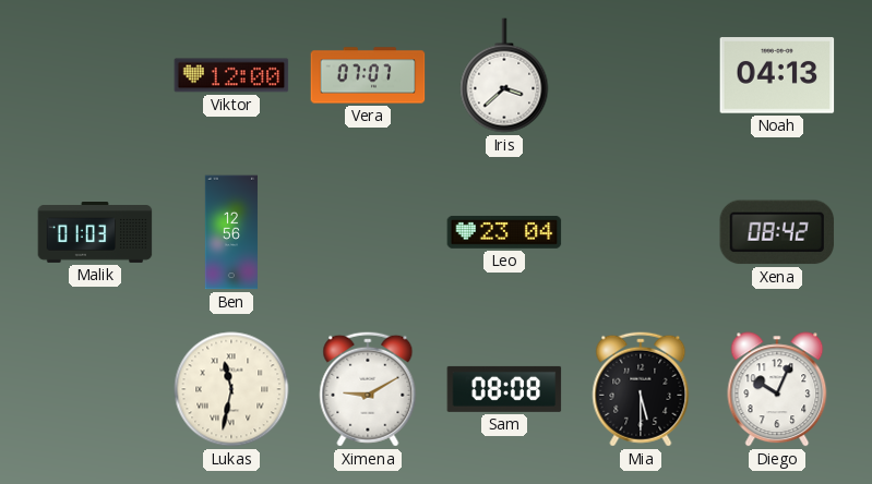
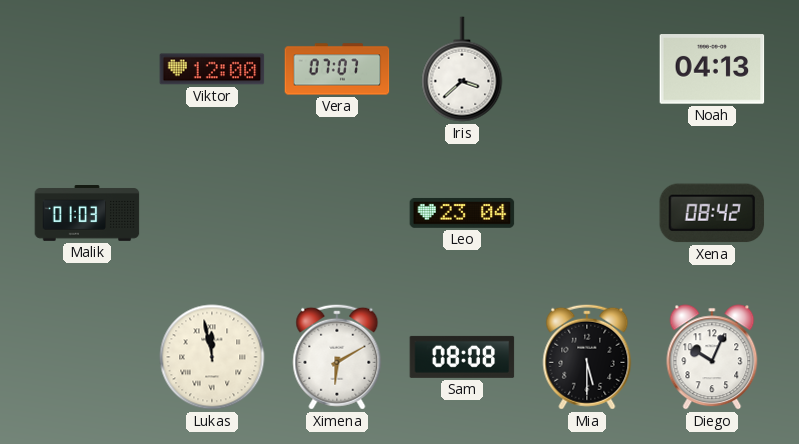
Ben: 12:56 -> none (230, 232)
Lukas: 11:32 -> 11:58 (212, 357)
Ximena: 9:10 -> 6:10 (337, 357)
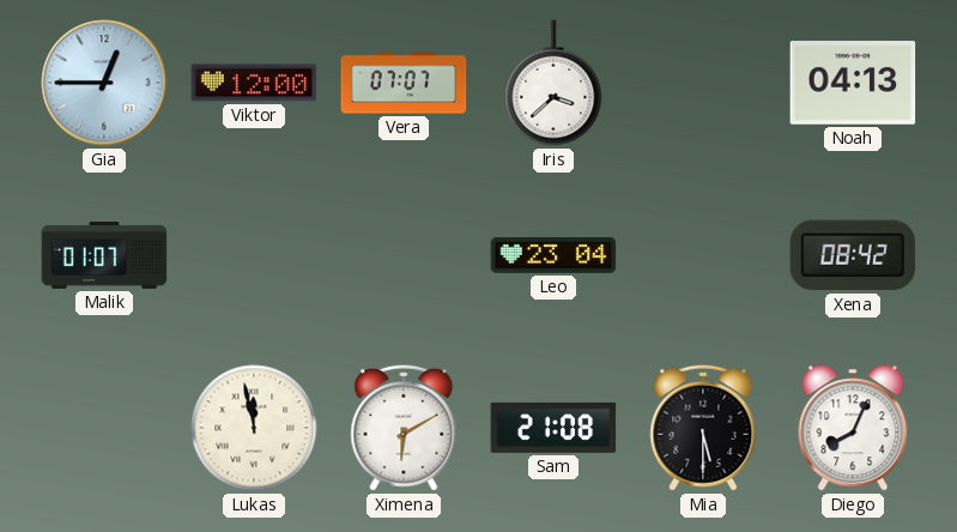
Gia: none -> 12:45 (104, 83)
Malik: 01:03 -> 01:07 (104, 256)
Sam: 08:08 -> 21:08 (553, 428)
Diego: 10:04 -> 8:04 (853, 428)
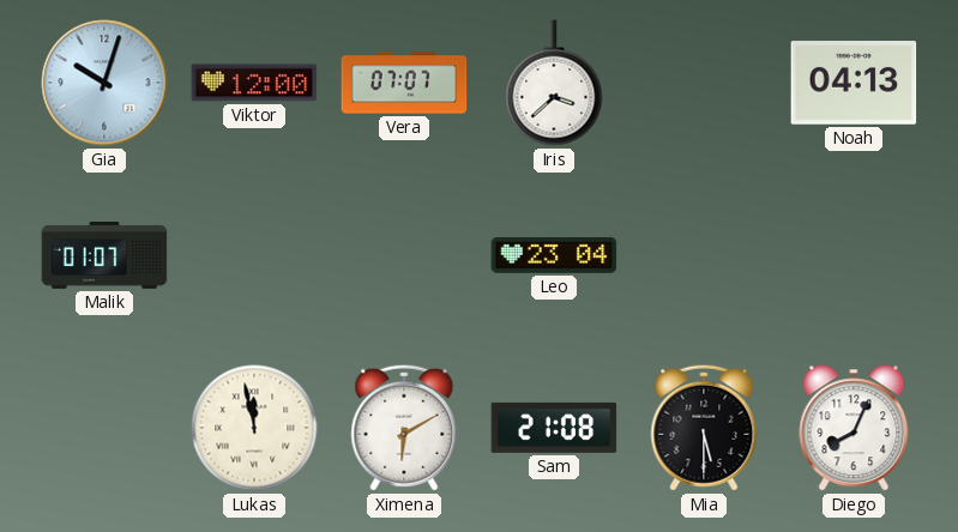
Gia: 12:45 -> 10:03 (104, 83)
Xena: 08:42 -> none (853, 255)
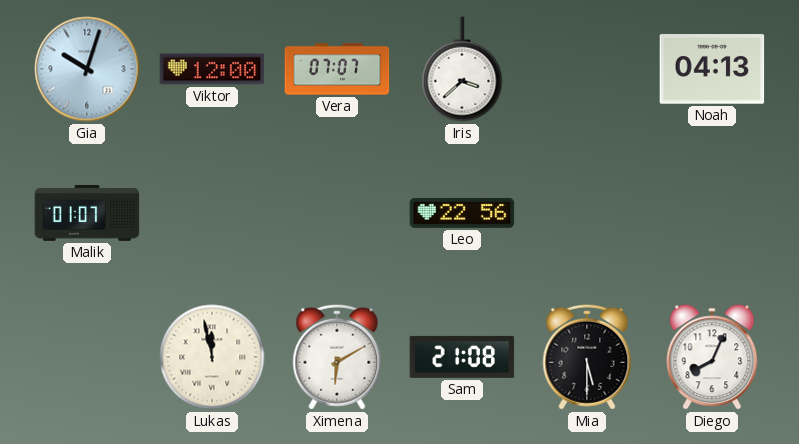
Leo: 23:04 -> 22:56 (462, 213)
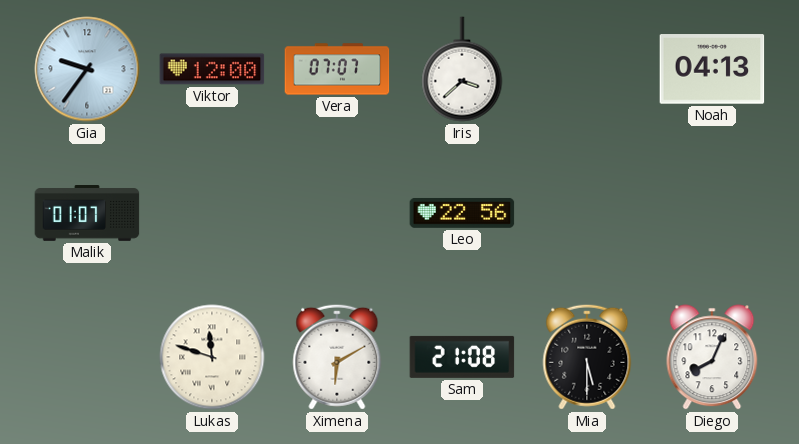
Gia: 10:03 -> 9:36 (87, 69)
Lukas: 11:58 -> 11:48 (212, 357)
